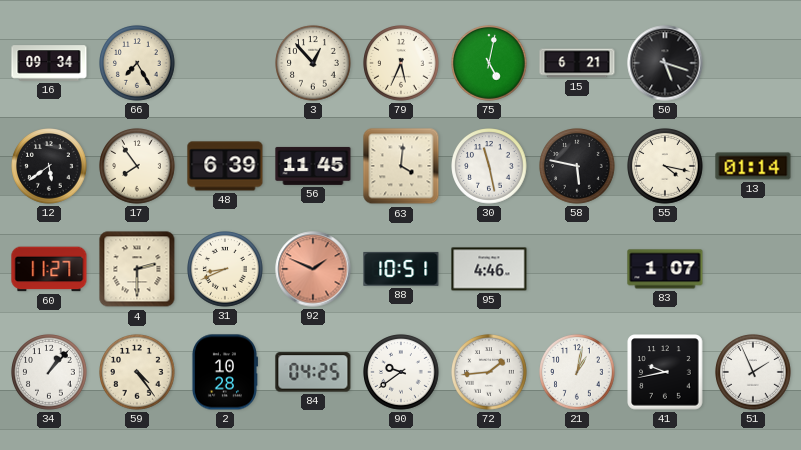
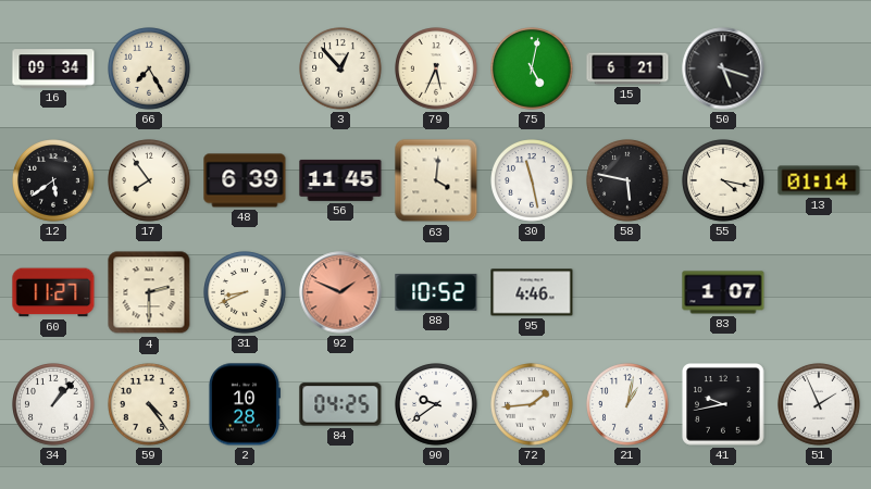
88: 10:51 -> 10:52 (436, 292)
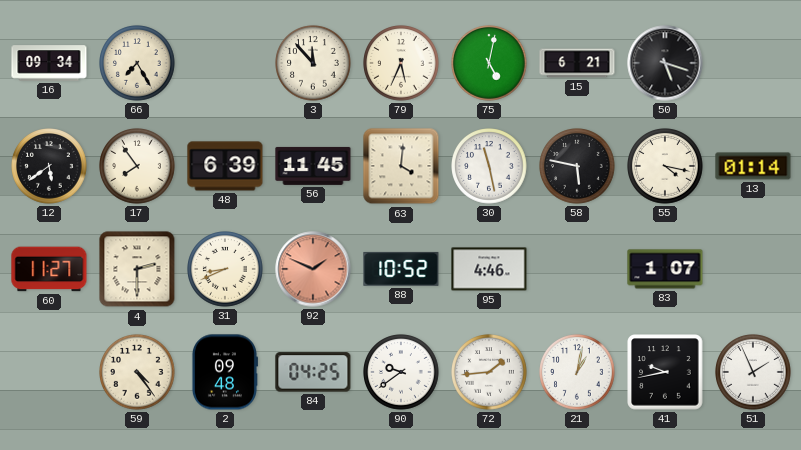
3: 12:53 -> 11:53 (313, 63)
34: 1:07 -> none (53, 404)
2: 10:28 -> 09:48 (224, 372)
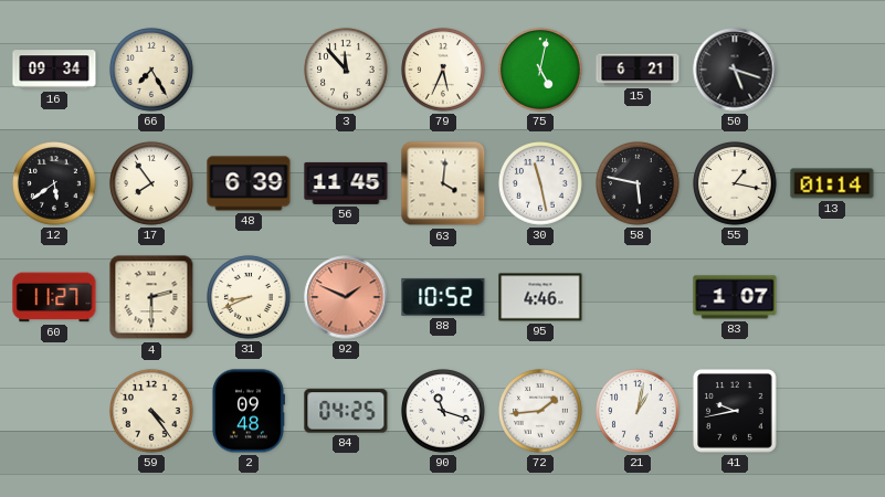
55: 4:17 -> 1:17 (735, 183)
90: 9:39 -> 11:18 (443, 411)
51: 1:56 -> none (753, 372)
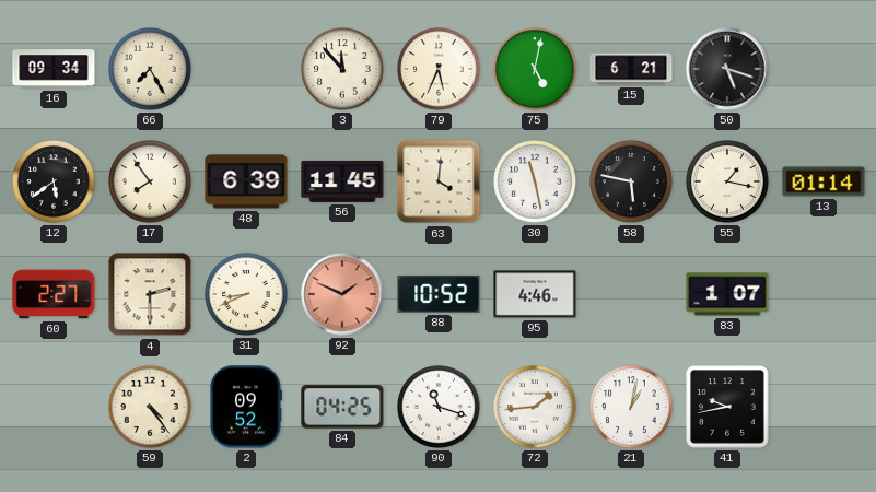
60: 11:27 -> 2:27 (54, 294)
2: 09:48 -> 09:52 (245, 407)
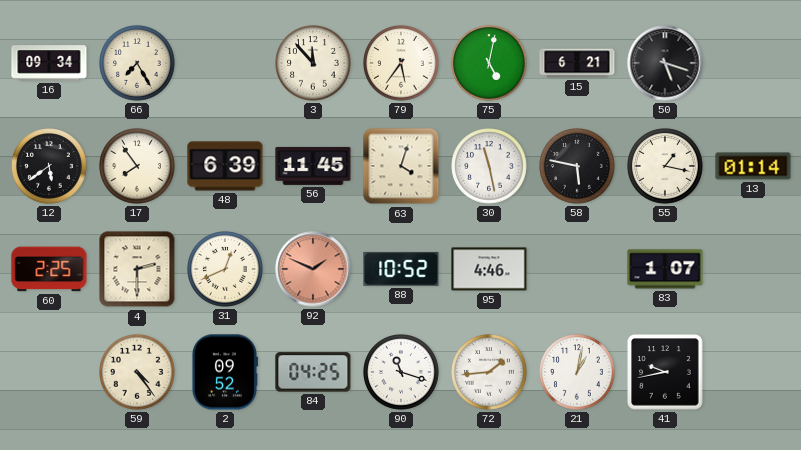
79: 5:34 -> 5:36 (401, 63)
63: 4:01 -> 4:03 (401, 166)
60: 2:27 -> 2:25 (49, 269)
31: 8:41 -> 12:41 (225, 269)
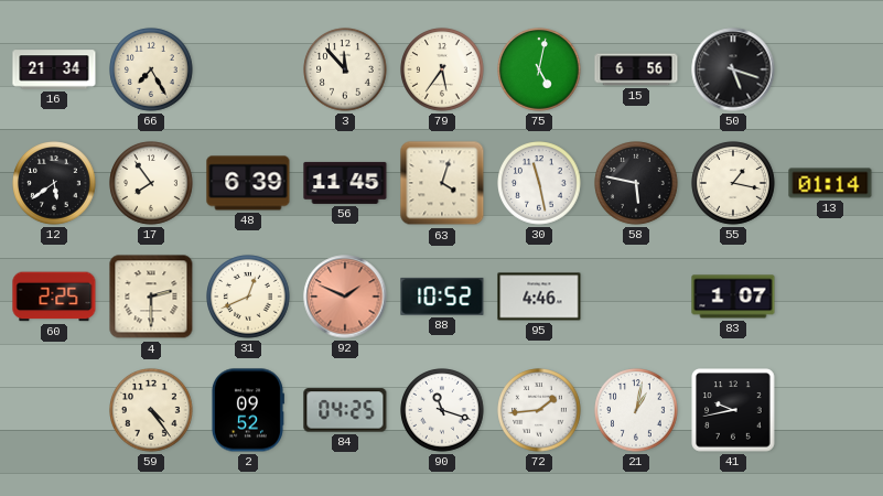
16: 09:34 -> 21:34 (54, 69)
15: 6:21 -> 6:56 (636, 69)
